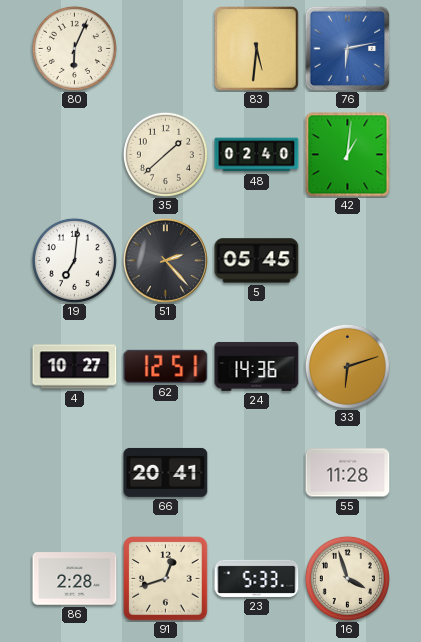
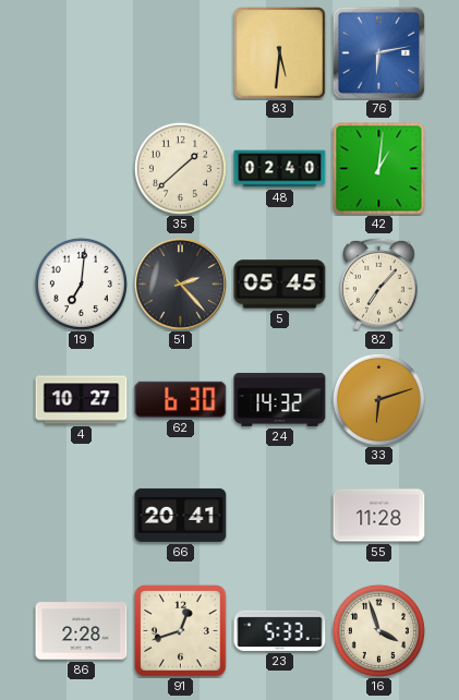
80: 6:04 -> none (74, 48)
82: none -> 7:07 (379, 283)
62: 12:51 -> 6:30 (181, 399)
24: 14:36 -> 14:32 (280, 399)
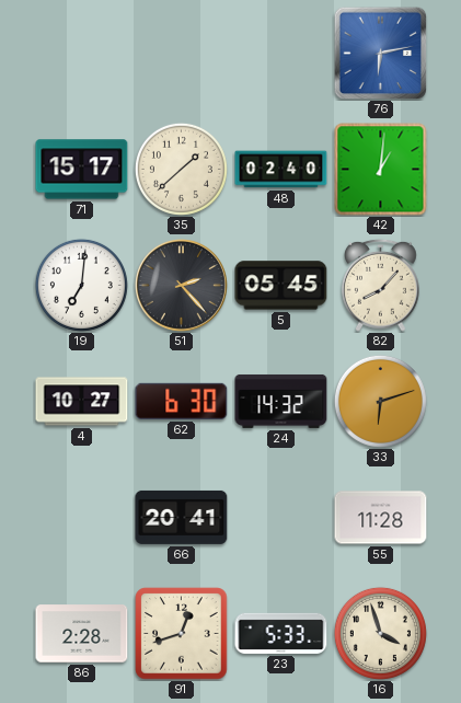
83: 5:31 -> none (280, 53)
71: none -> 15:17 (82, 170)
82: 7:07 -> 8:07 (381, 285)
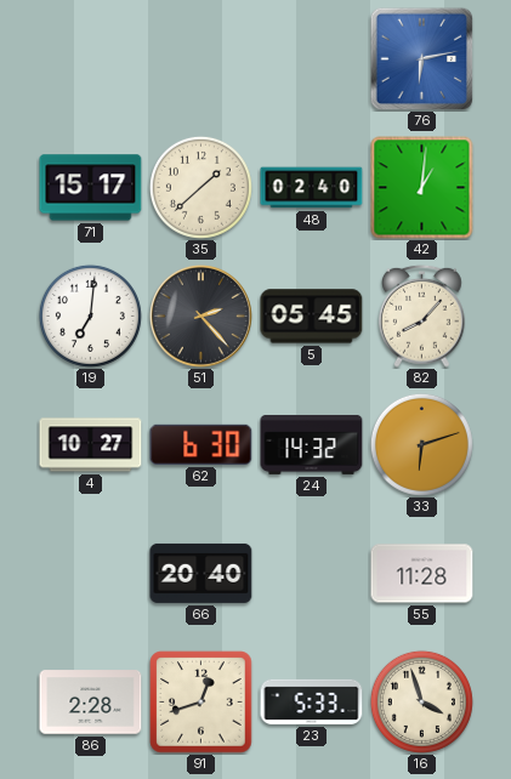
66: 20:41 -> 20:40 (201, 573)
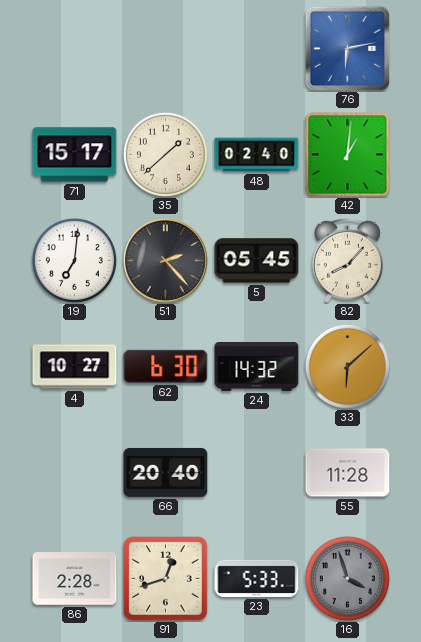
33: 6:12 -> 6:08 (347, 366)
16 dial: cream -> grey (347, 578)
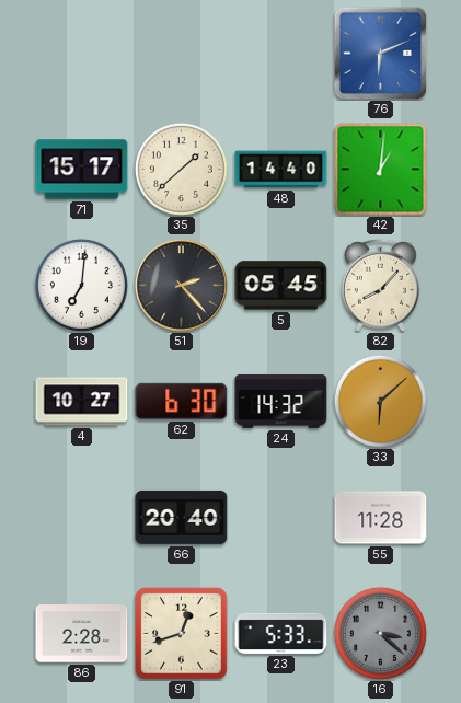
76: 6:13 -> 6:11 (380, 53)
48: 02:40 -> 14:40 (281, 170)
16: 3:57 -> 3:22 (380, 633)
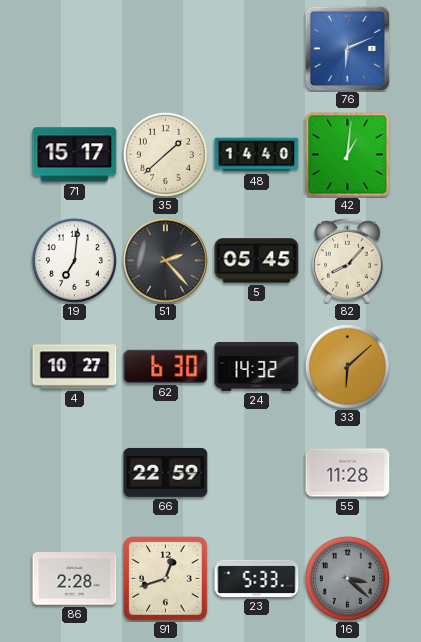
66: 20:40 -> 22:59 (166, 472)
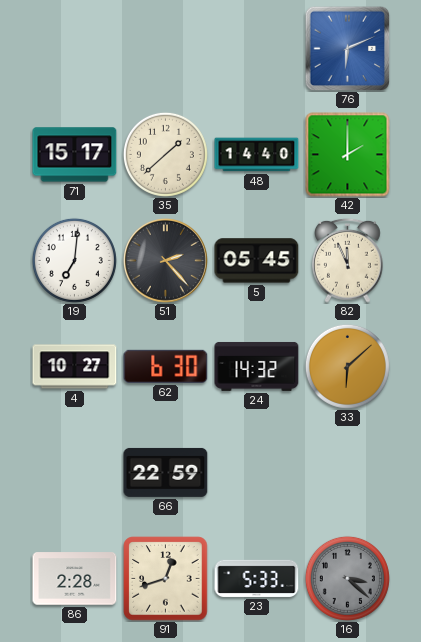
42: 1:01 -> 2:00 (348, 155)
82: 8:07 -> 11:56 (348, 260)
55: 11:28 -> none (348, 473)
